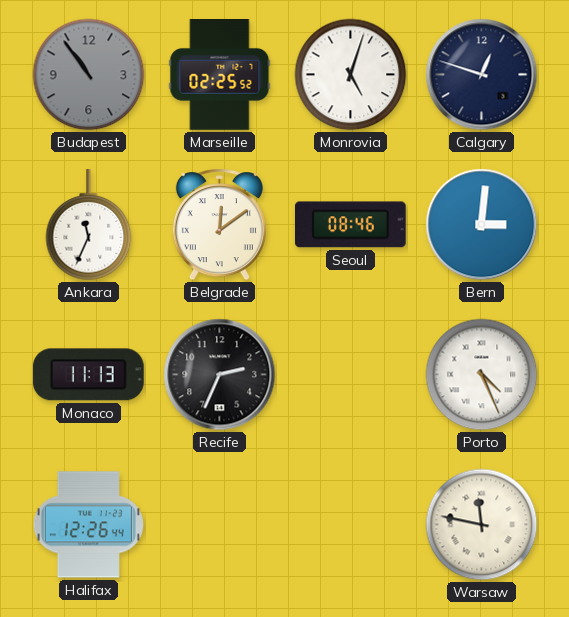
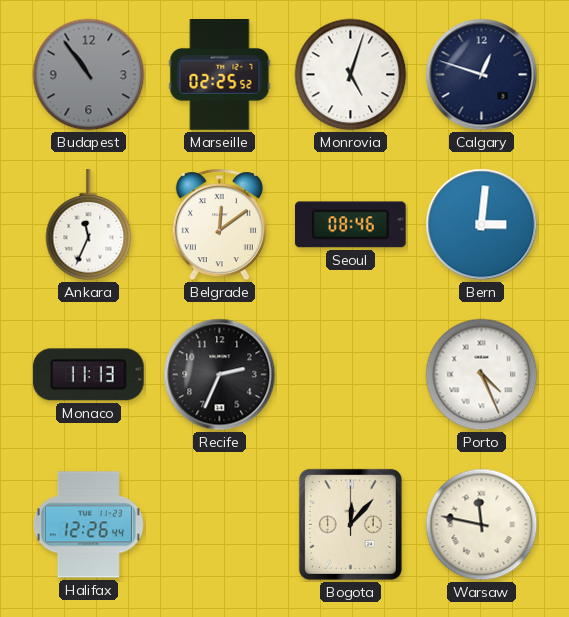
Bogota: none -> 12:07 (350, 524)
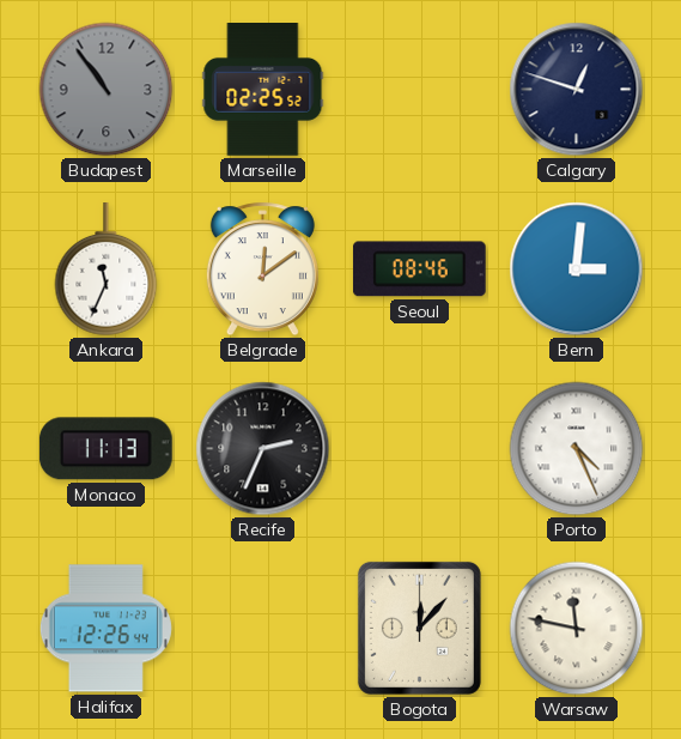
Monrovia: 5:03 -> none (351, 75)
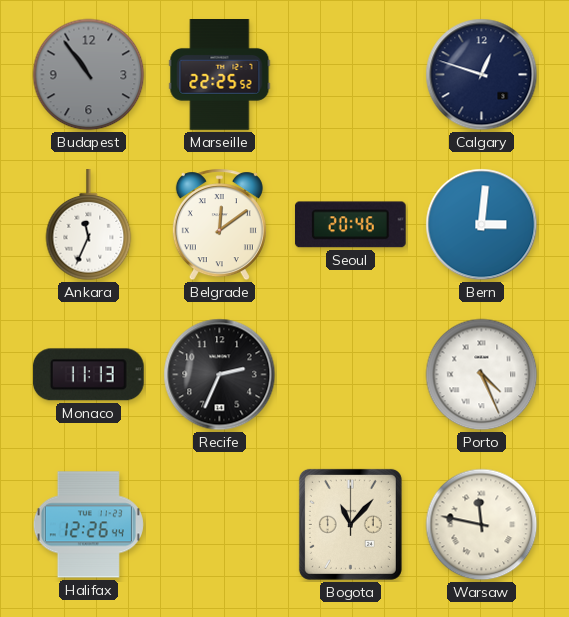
Marseille: 02:25 -> 22:25 (220, 75)
Seoul: 08:46 -> 20:46 (350, 225)
Bogota: 12:07 -> 11:07 (350, 524)
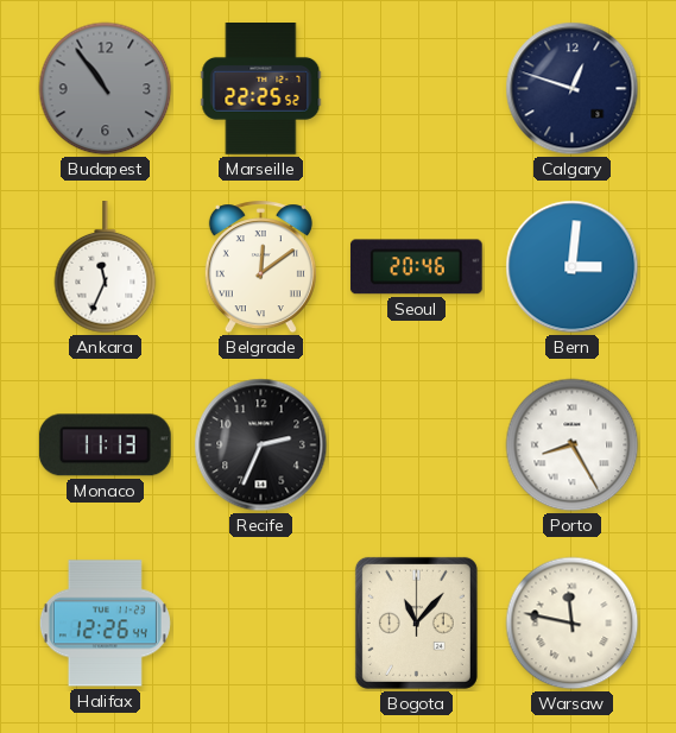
Porto: 4:26 -> 8:25 (573, 446)
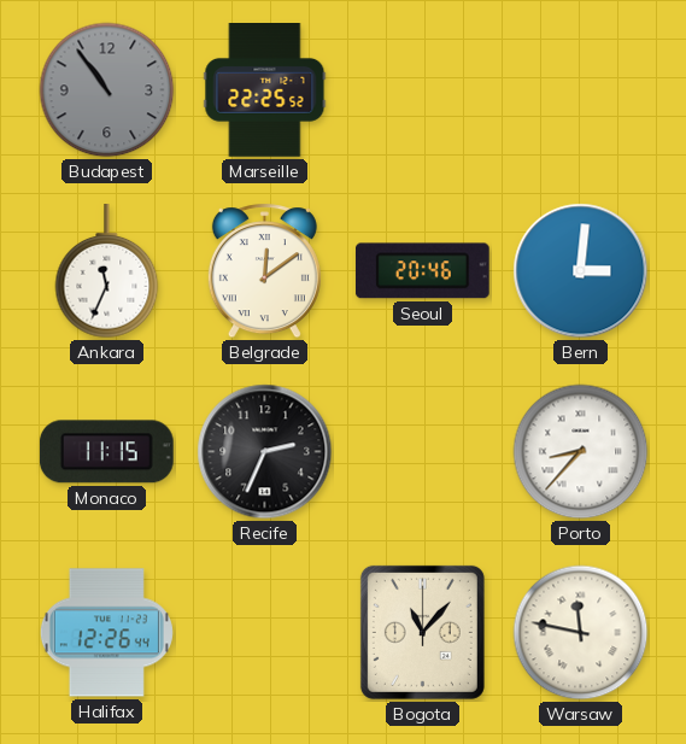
Calgary: 12:48 -> none (573, 89)
Monaco: 11:13 -> 11:15 (106, 452)
Porto: 8:25 -> 8:37 (581, 452)
